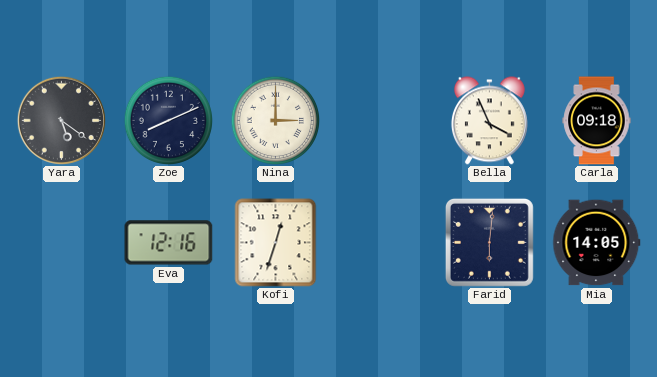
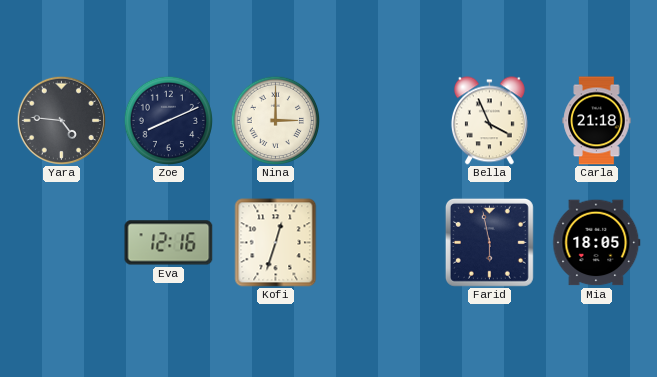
Yara: 5:21 -> 4:46 (61, 120)
Carla: 09:18 -> 21:18 (597, 121)
Farid: 6:01 -> 5:58 (489, 242)
Mia: 14:05 -> 18:05 (597, 243)
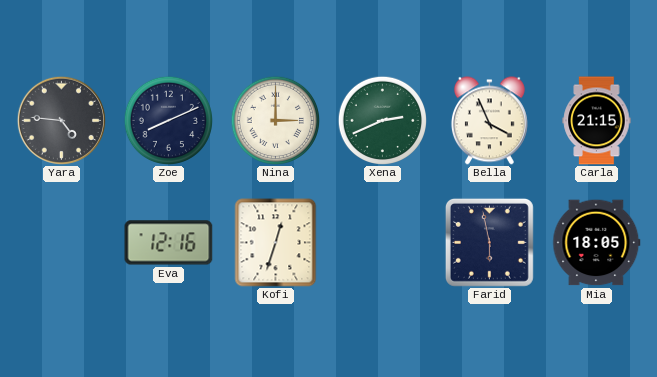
Xena: none -> 2:41 (382, 120)
Carla: 21:18 -> 21:15 (597, 121)
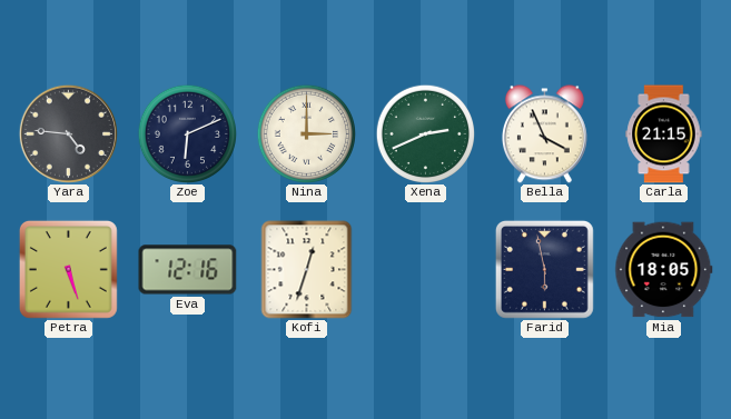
Zoe: 8:11 -> 6:11 (187, 133)
Petra: none -> 5:27 (68, 269)
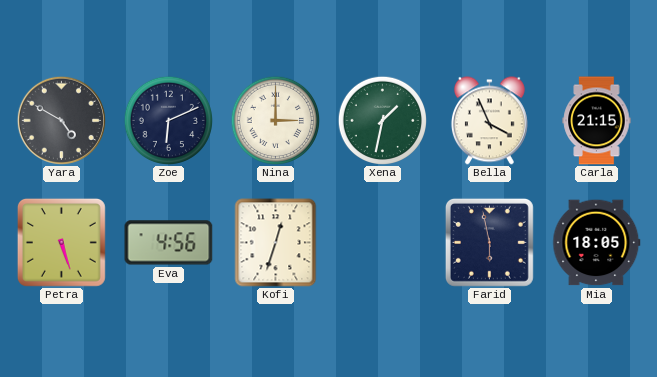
Yara: 4:46 -> 4:50 (61, 120)
Xena: 2:41 -> 1:32 (382, 120)
Eva: 12:16 -> 4:56 (169, 243)
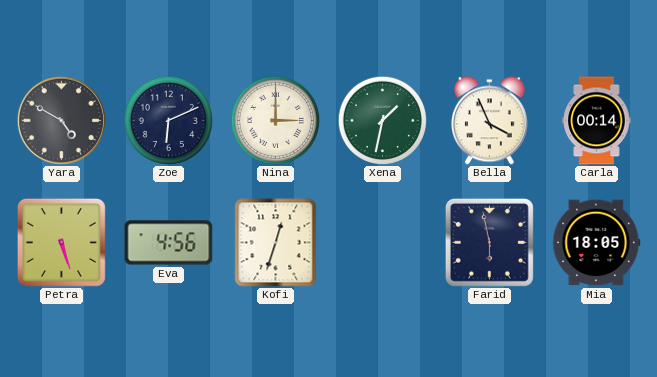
Carla: 21:15 -> 00:14 (597, 121)
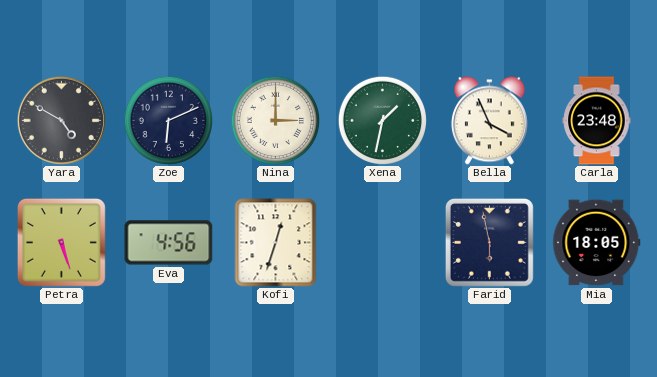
Carla: 00:14 -> 23:48 (597, 121)
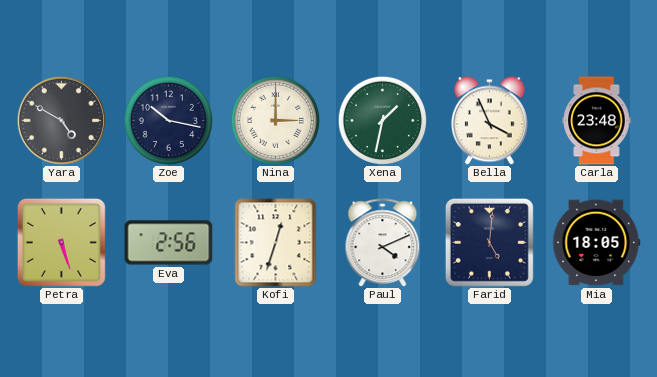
Zoe: 6:11 -> 10:17 (168, 120)
Eva: 4:56 -> 2:56 (169, 243)
Paul: none -> 4:11 (383, 243)
Farid: 5:58 -> 5:01 (489, 242)
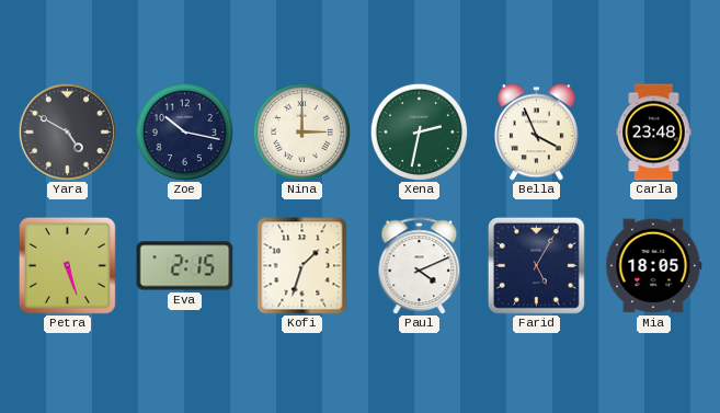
Xena: 1:32 -> 2:32 (419, 131)
Eva: 2:56 -> 2:15 (185, 266)
Kofi: 12:33 -> 1:33 (302, 266)
Farid: 5:01 -> 5:05 (536, 265)
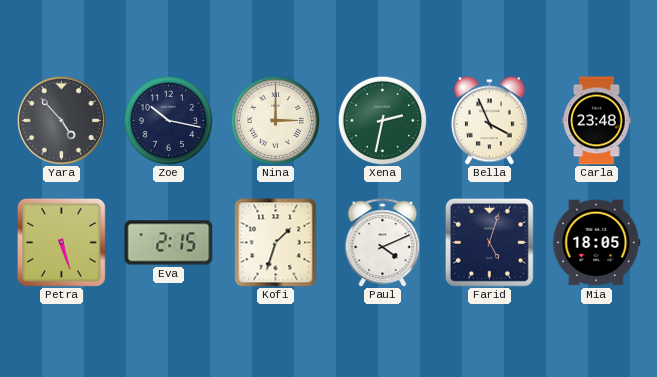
Yara: 4:50 -> 4:53 (61, 120)
Farid: 5:05 -> 5:03 (489, 242)
